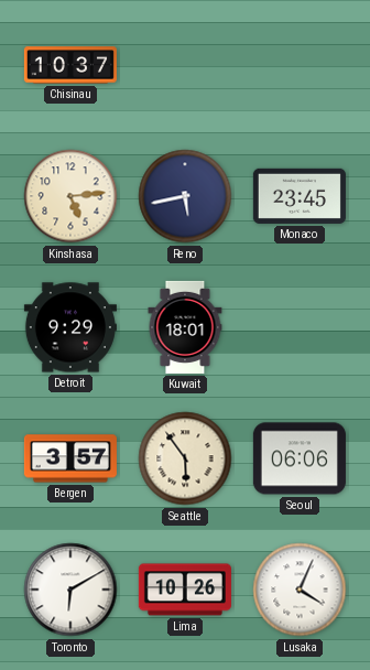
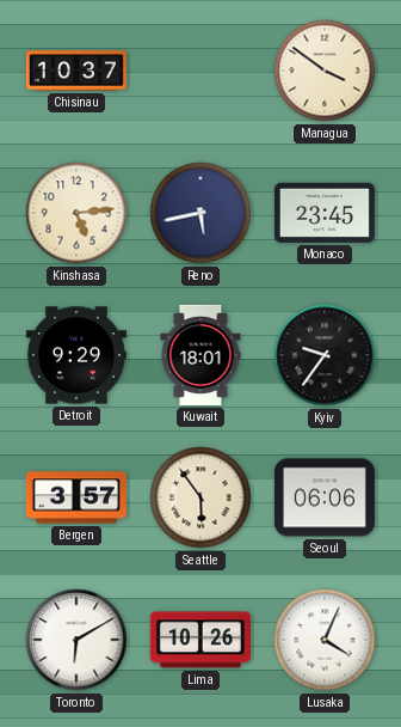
Managua: none -> 3:51 (325, 71)
Kyiv: none -> 9:36 (325, 355)
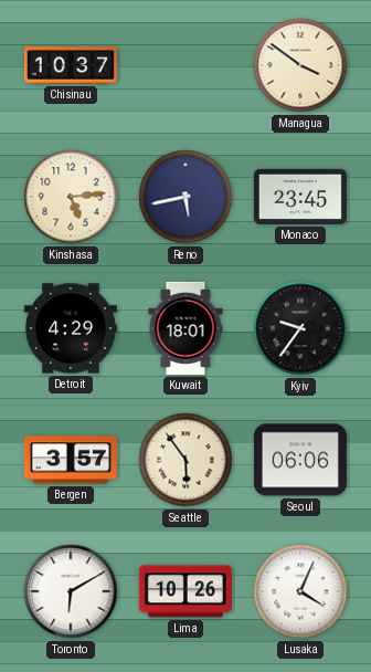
Detroit: 9:29 -> 4:29 (71, 328)
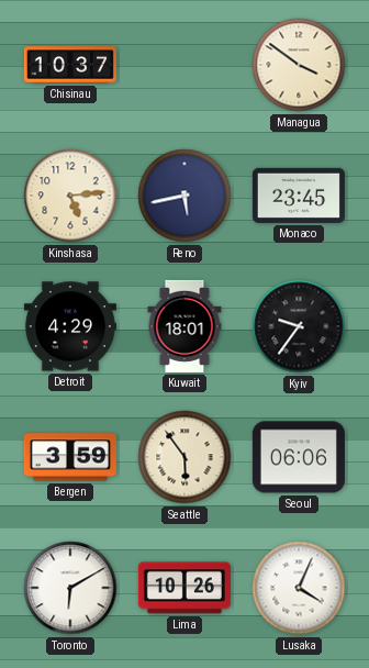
Bergen: 3:57 -> 3:59 (70, 457)
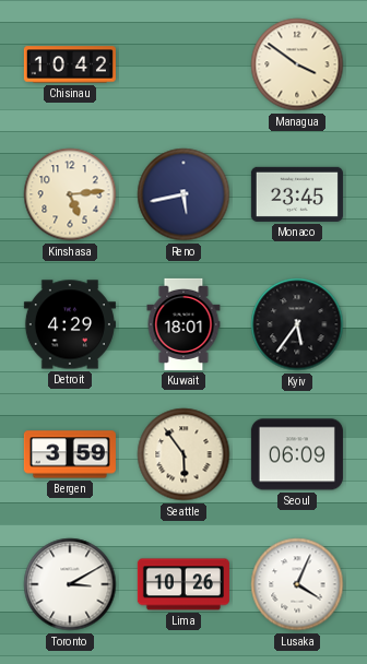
Chisinau: 10:37 -> 10:42 (70, 64)
Kyiv: 9:36 -> 5:36 (297, 324)
Seoul: 06:06 -> 06:09 (297, 454)
Toronto: 6:10 -> 3:10 (70, 584)
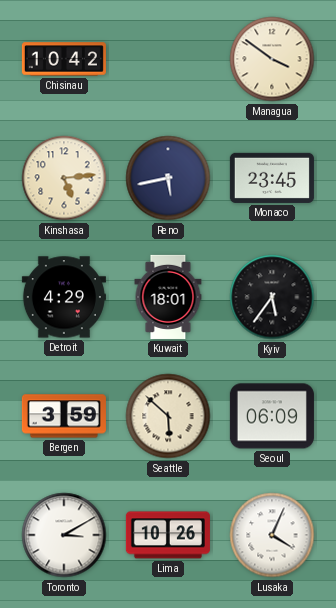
Seattle: 5:54 -> 5:52 (168, 416)
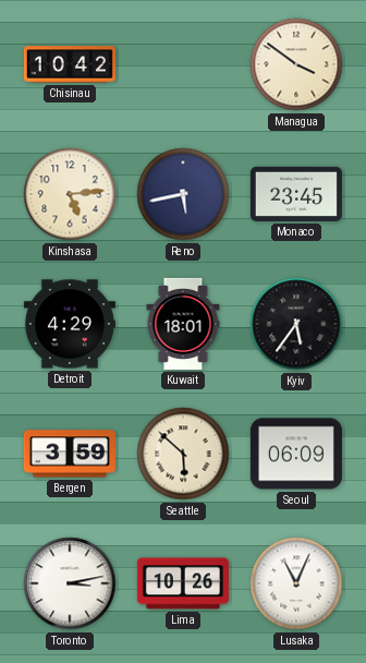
Toronto: 3:10 -> 3:13 (70, 583)
Lusaka: 4:04 -> 11:04 (296, 583)
